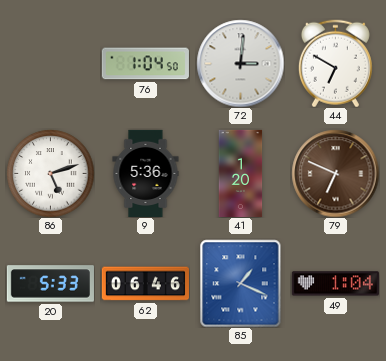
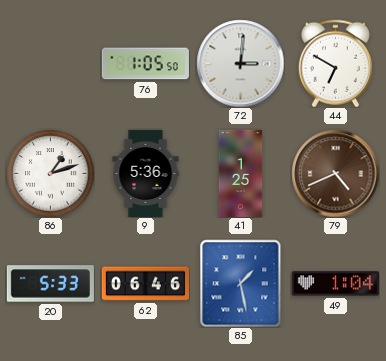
76: 1:04 -> 1:05 (145, 64)
86: 5:12 -> 1:12 (50, 173)
41: 1:20 -> 1:25 (241, 173)
79: 6:49 -> 4:41 (335, 173)
85: 1:19 -> 1:28 (241, 283)
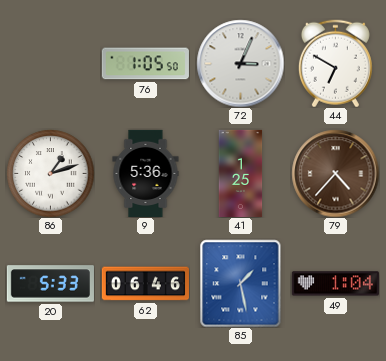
72: 3:01 -> 3:04 (240, 63)
79: 4:41 -> 4:37 (335, 173)
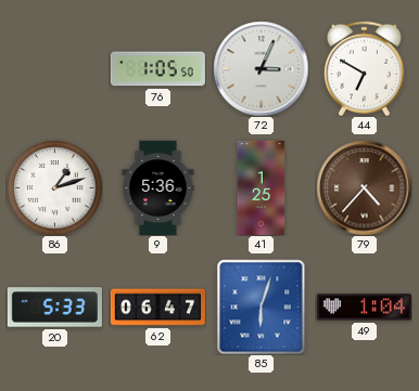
62: 06:46 -> 06:47 (157, 308)
85: 1:28 -> 6:03 (262, 307)
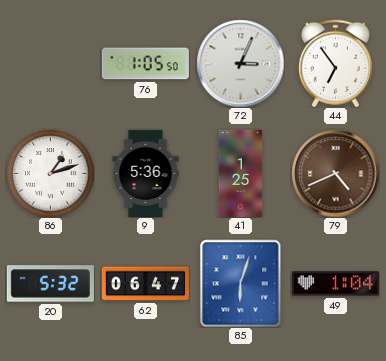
44: 6:50 -> 6:54 (335, 63)
79: 4:37 -> 4:41 (335, 173)
20: 5:33 -> 5:32 (50, 284)
